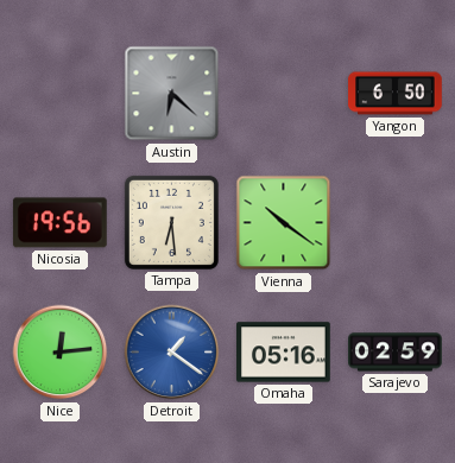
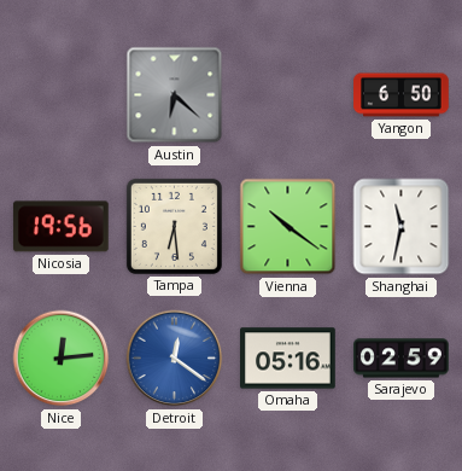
Shanghai: none -> 11:32 (402, 227)
Detroit: 1:21 -> 12:21 (175, 359)
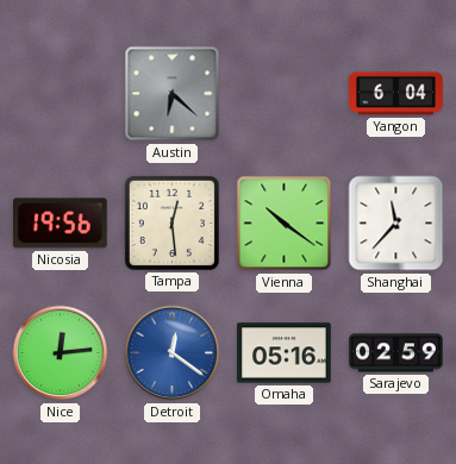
Yangon: 6:50 -> 6:04 (396, 94)
Tampa: 6:29 -> 12:29 (171, 222)
Shanghai: 11:32 -> 11:37 (396, 224)
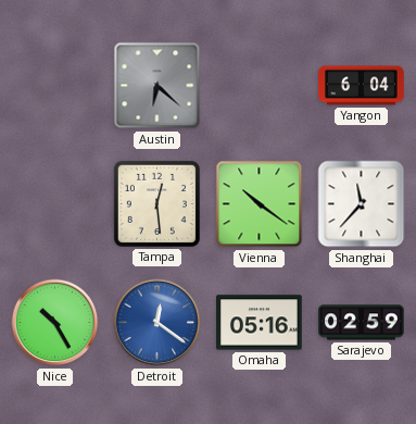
Nicosia: 19:56 -> none (60, 224)
Nice: 12:14 -> 10:25 (55, 323)
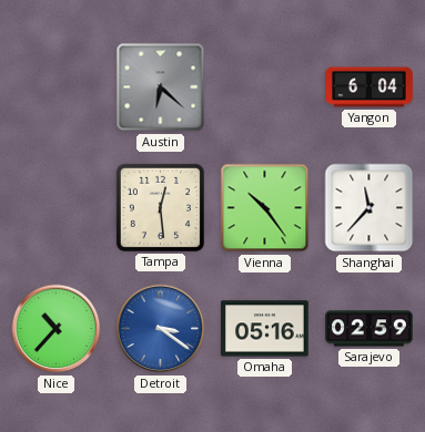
Vienna: 10:21 -> 10:24 (265, 208)
Nice: 10:25 -> 10:37 (57, 329)
Detroit: 12:21 -> 3:21 (161, 329)
